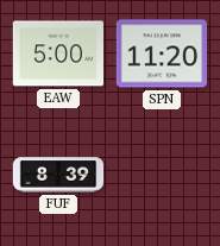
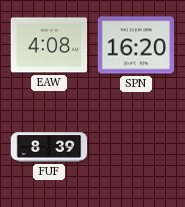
EAW: 5:00 -> 4:08 (49, 45)
SPN: 11:20 -> 16:20 (136, 45)
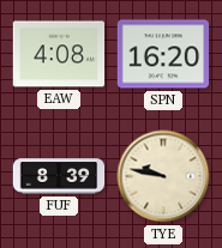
TYE: none -> 9:47 (163, 176)
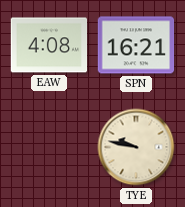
SPN: 16:20 -> 16:21 (136, 45)
FUF: 8:39 -> none (59, 176)
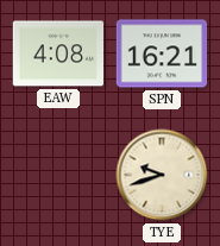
TYE: 9:47 -> 9:42 (162, 175)
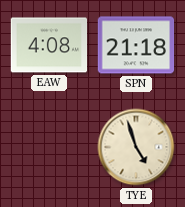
SPN: 16:21 -> 21:18 (136, 45)
TYE: 9:42 -> 4:57 (136, 147)
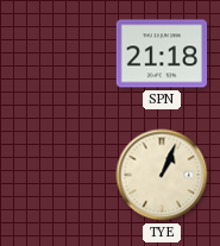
EAW: 4:08 -> none (49, 45)
TYE: 4:57 -> 1:04 (162, 175)
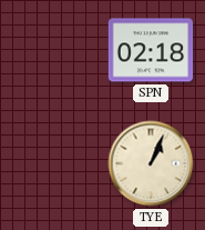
SPN: 21:18 -> 02:18 (151, 50)
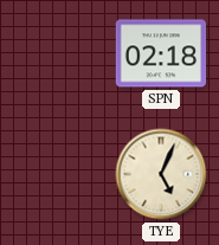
TYE: 1:04 -> 5:04 (161, 174)
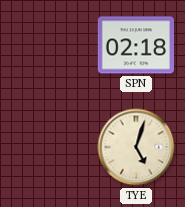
TYE: 5:04 -> 5:03 (136, 147)
